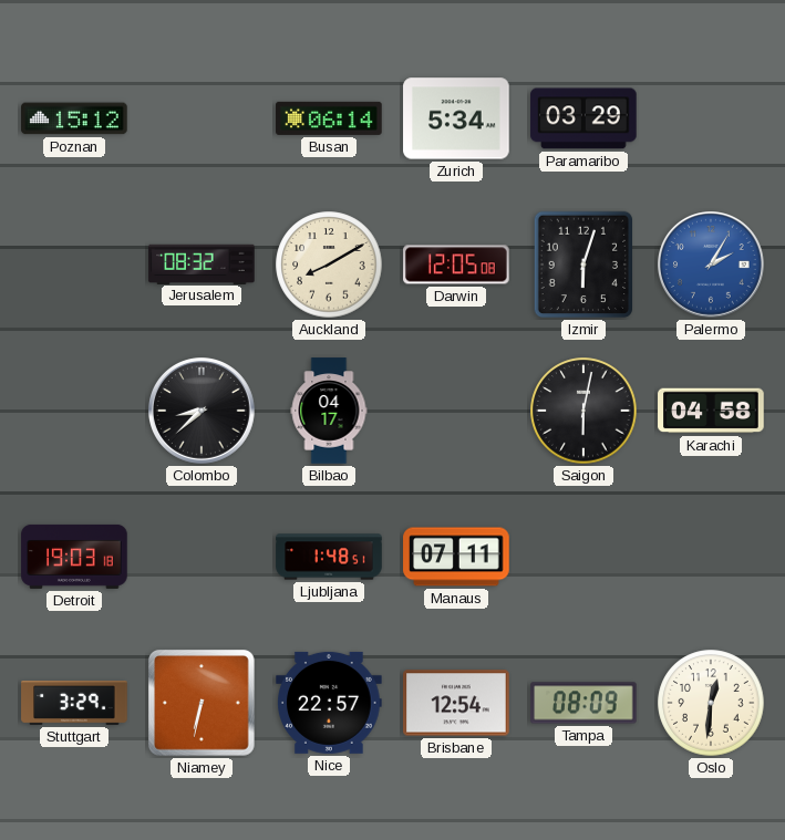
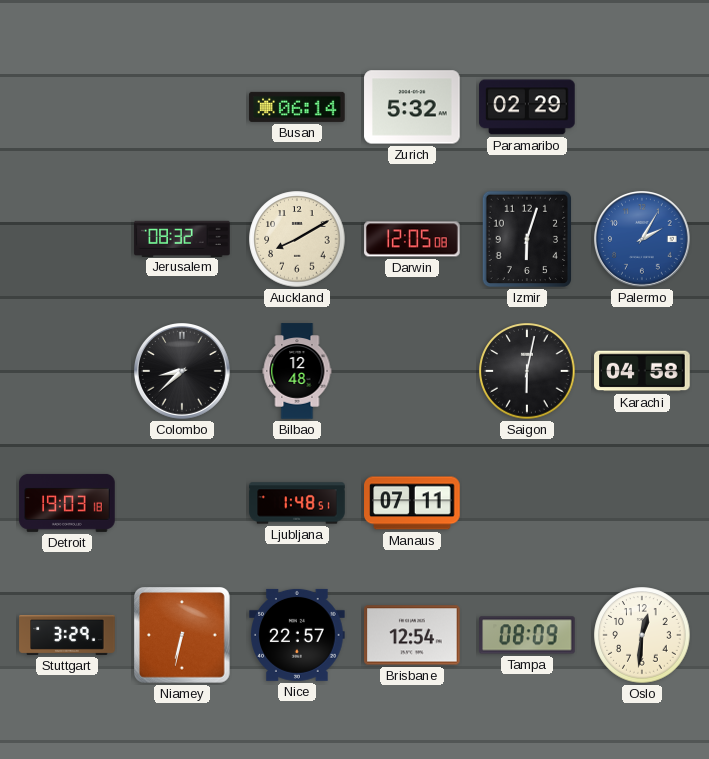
Poznan: 15:12 -> none (74, 118)
Zurich: 5:34 -> 5:32 (412, 107)
Paramaribo: 03:29 -> 02:29 (527, 107)
Bilbao: 04:17 -> 12:48 (297, 371)
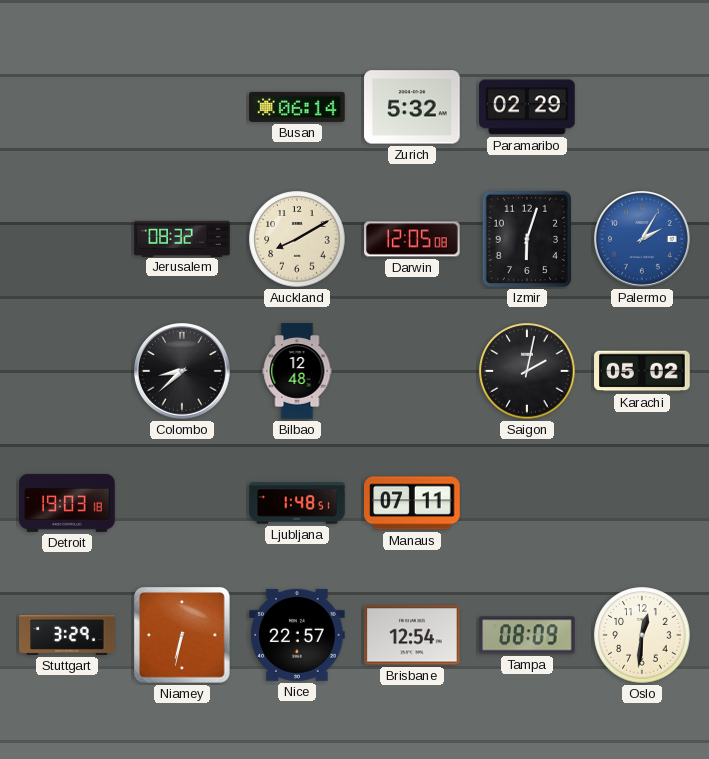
Saigon: 6:02 -> 2:02 (527, 371)
Karachi: 04:58 -> 05:02 (642, 371)
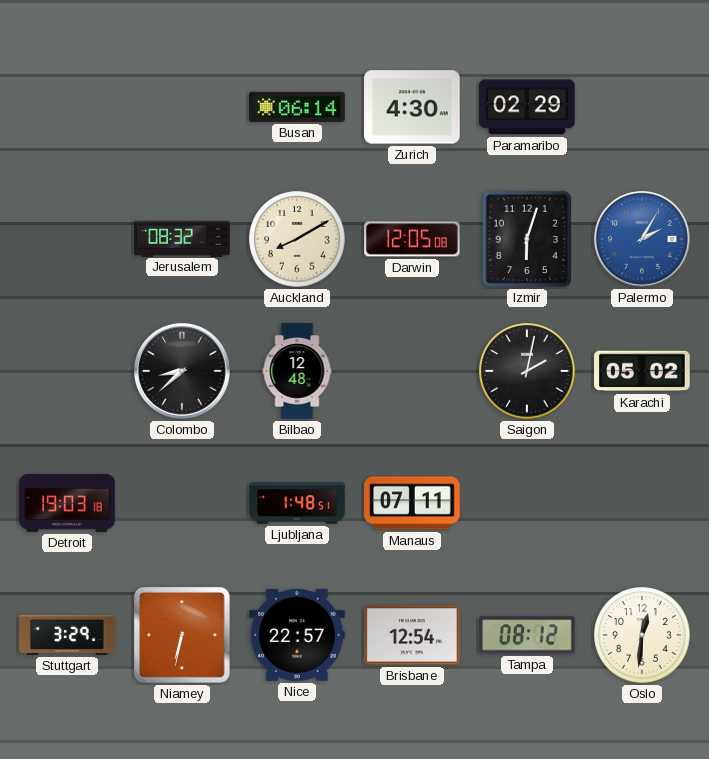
Zurich: 5:32 -> 4:30 (412, 107)
Tampa: 08:09 -> 08:12 (527, 635)
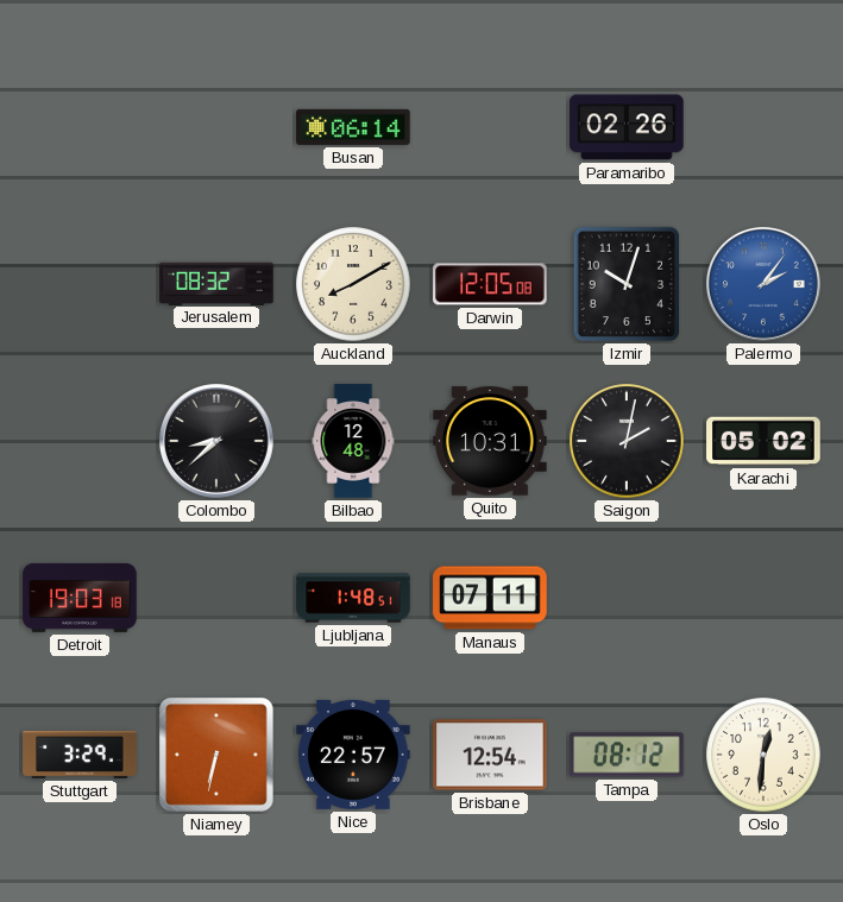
Zurich: 4:30 -> none (412, 107)
Paramaribo: 02:29 -> 02:26 (627, 127)
Izmir: 6:03 -> 10:03 (627, 284)
Palermo: 2:05 -> 2:06 (765, 285)
Quito: none -> 10:31 (490, 441)
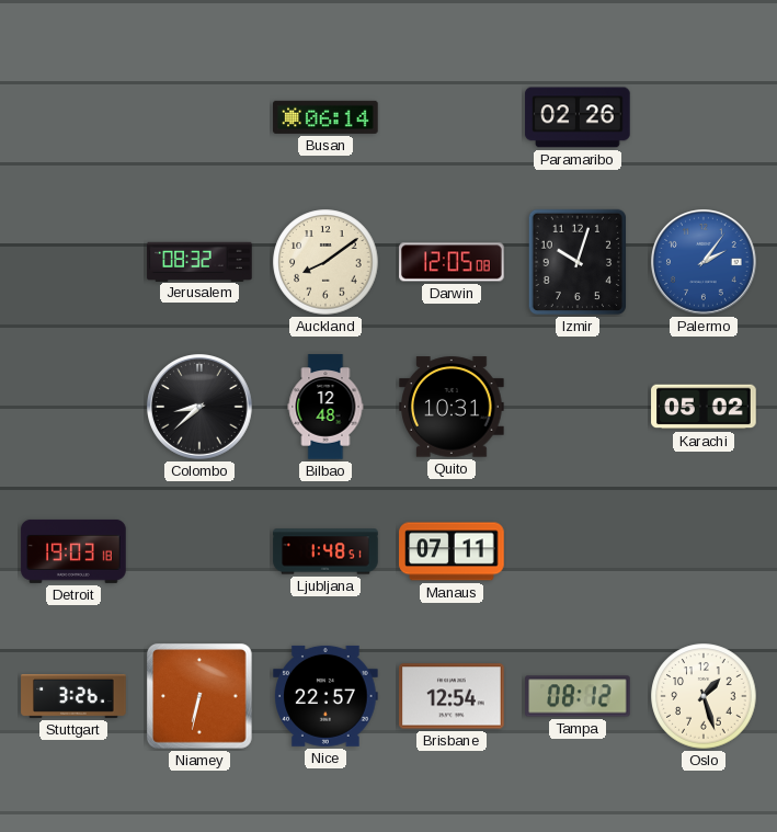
Auckland: 8:10 -> 8:09 (325, 262)
Saigon: 2:02 -> none (627, 441)
Stuttgart: 3:29 -> 3:26 (73, 696)
Oslo: 12:31 -> 1:27 (704, 696)
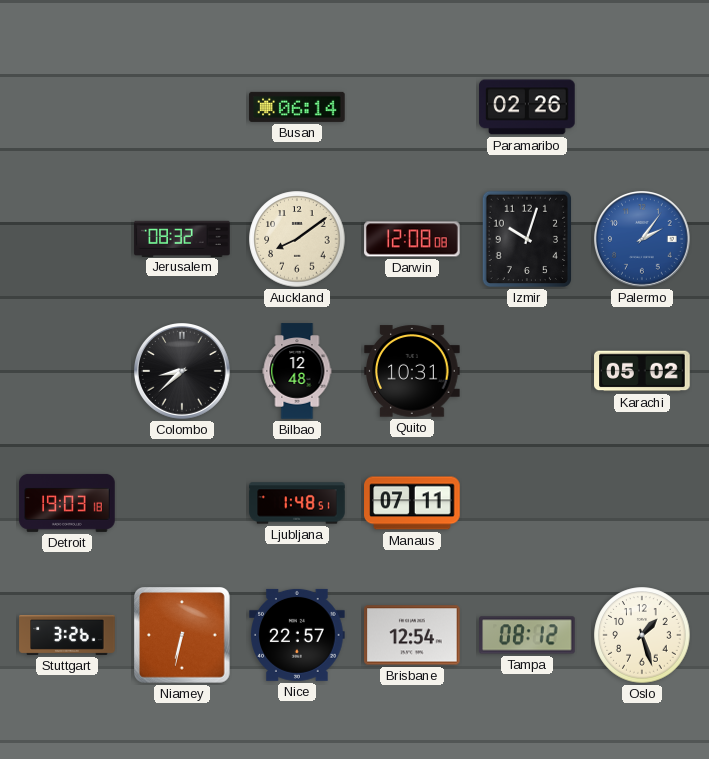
Darwin: 12:05 -> 12:08 (412, 239)
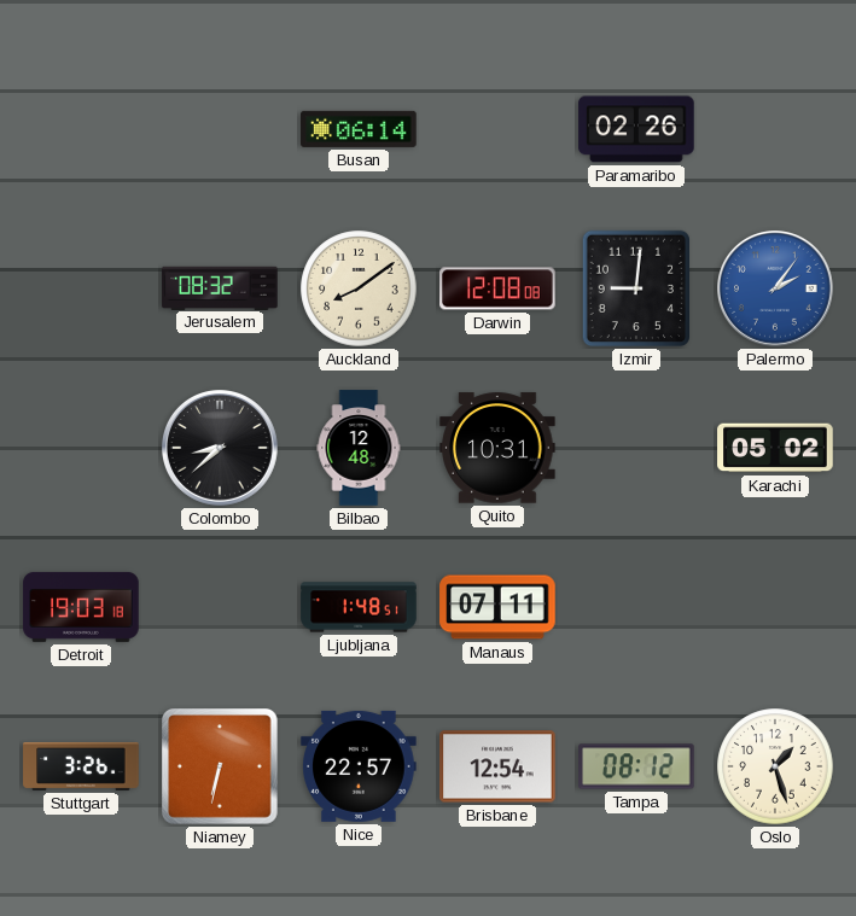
Izmir: 10:03 -> 9:01 (636, 288)
